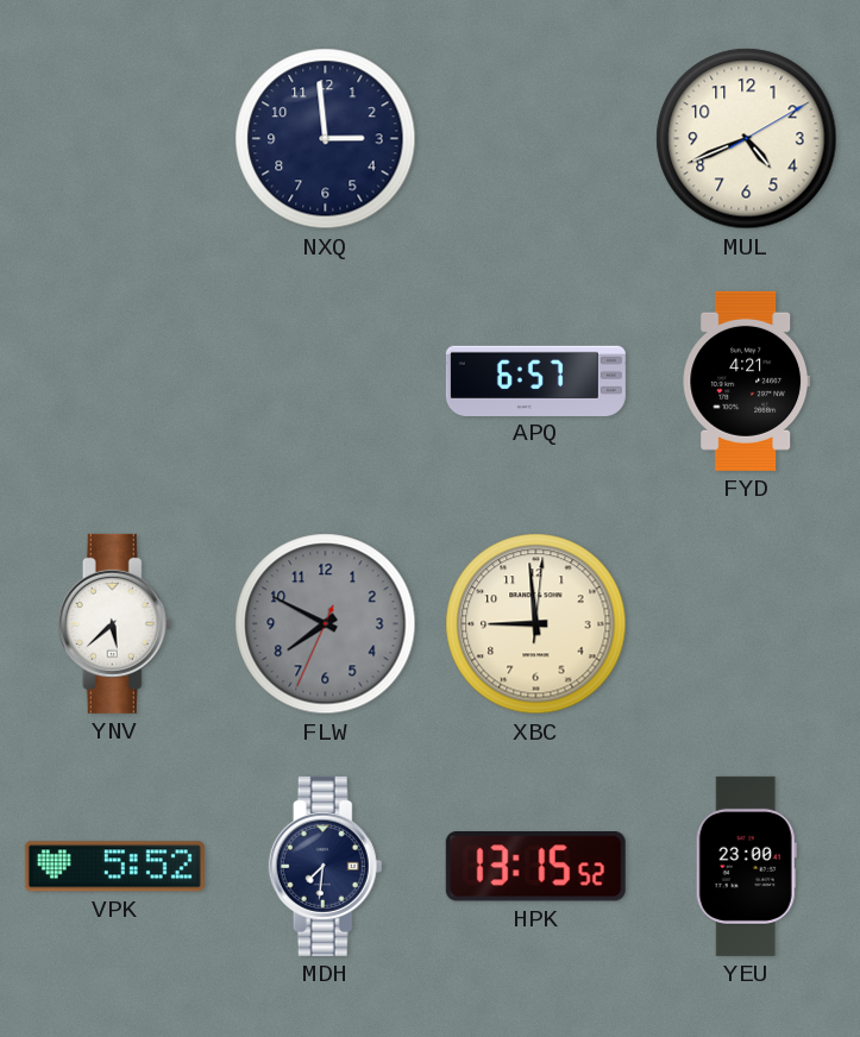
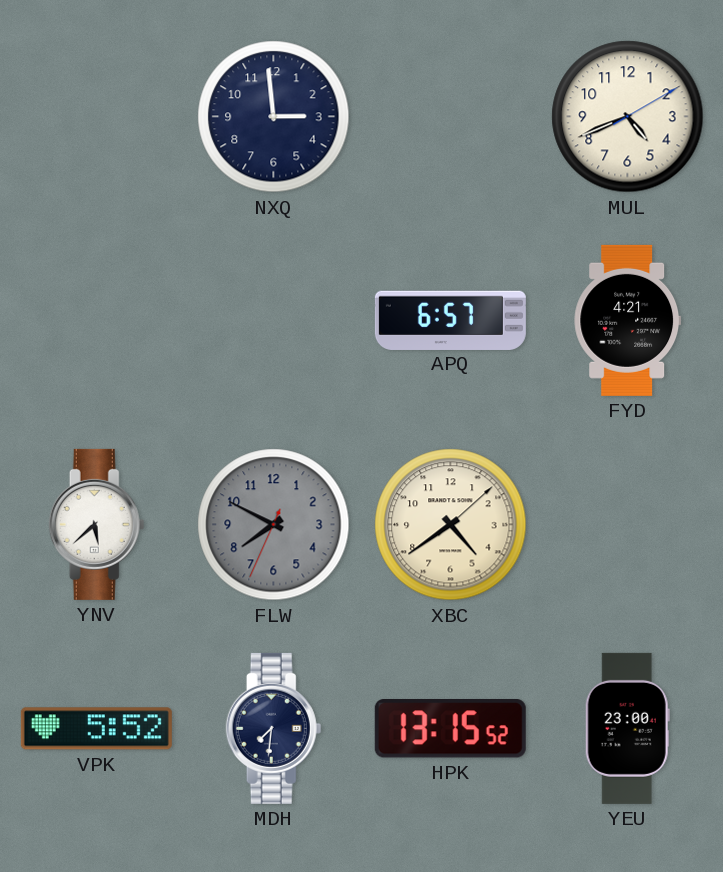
XBC: 8:59 -> 4:39 (451, 525)
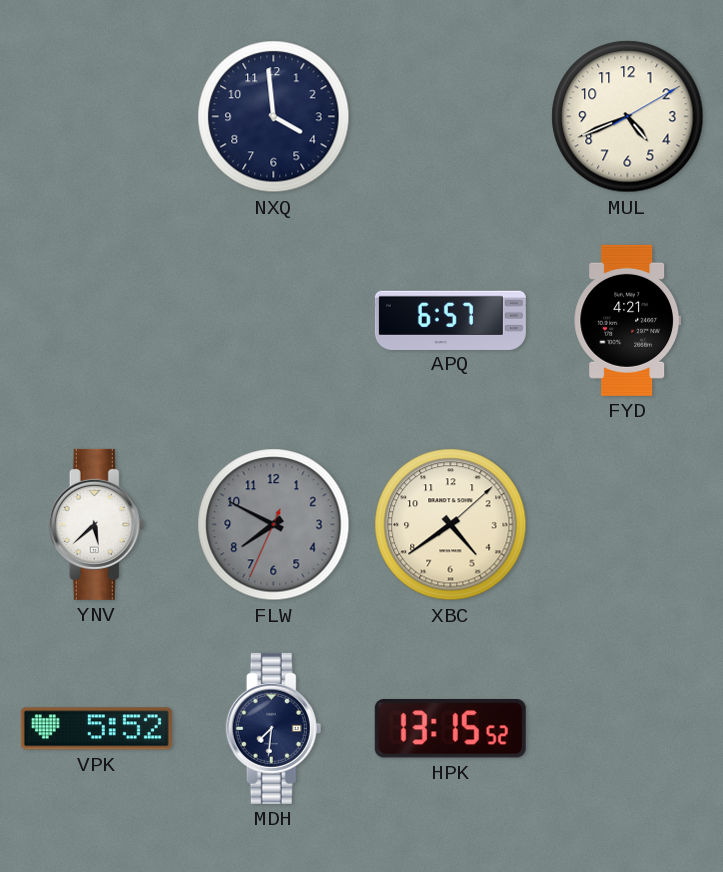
NXQ: 2:59 -> 3:59 (274, 117)
YEU: 23:00 -> none (627, 728)
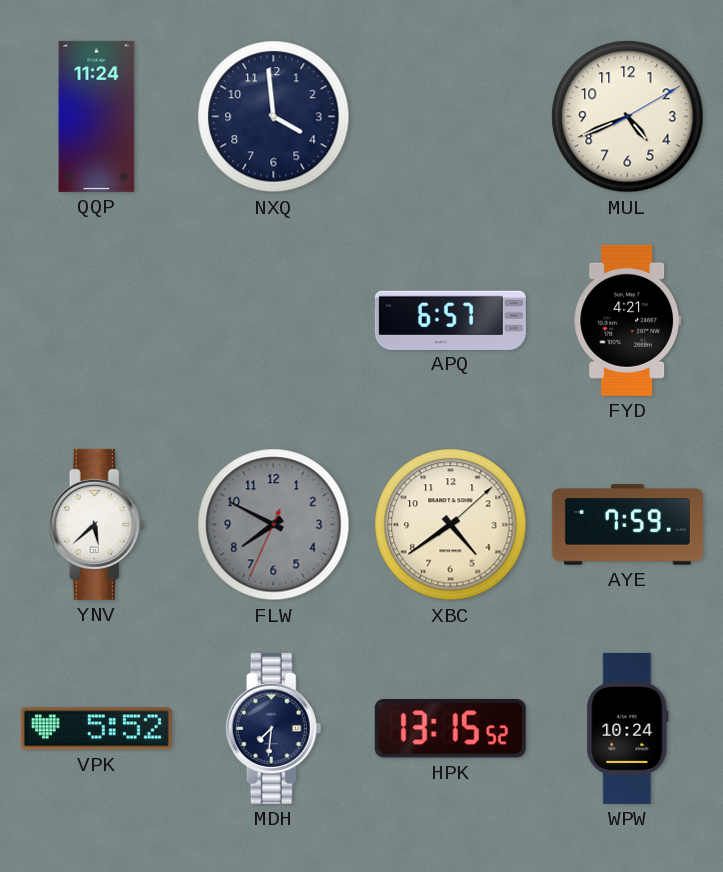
QQP: none -> 11:24 (97, 116)
AYE: none -> 7:59 (627, 525)
WPW: none -> 10:24 (628, 728)
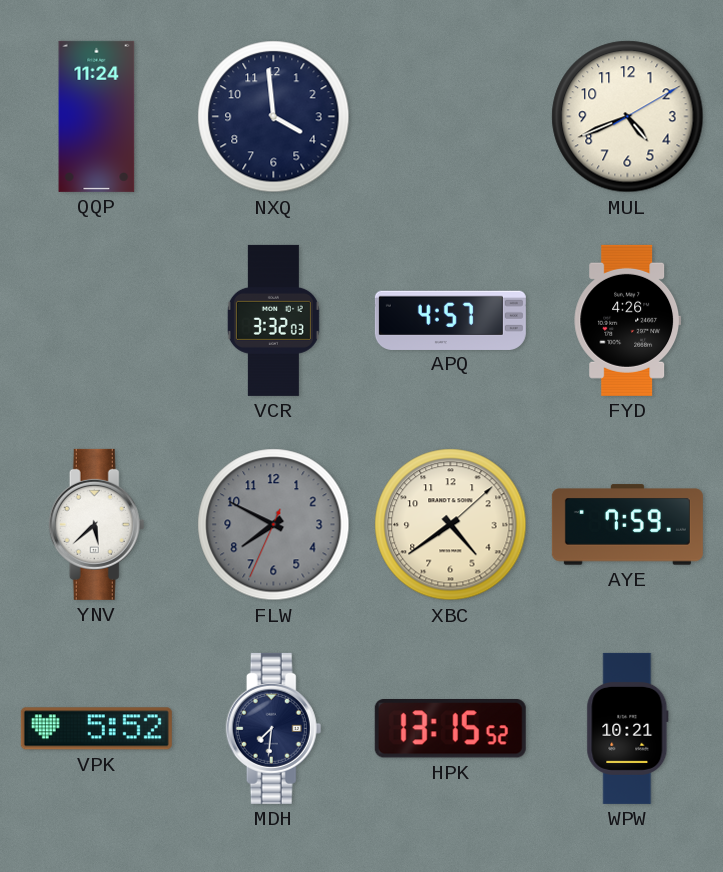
VCR: none -> 3:32 (273, 320)
APQ: 6:57 -> 4:57 (450, 320)
FYD: 4:21 -> 4:26 (628, 320)
WPW: 10:24 -> 10:21 (628, 728)
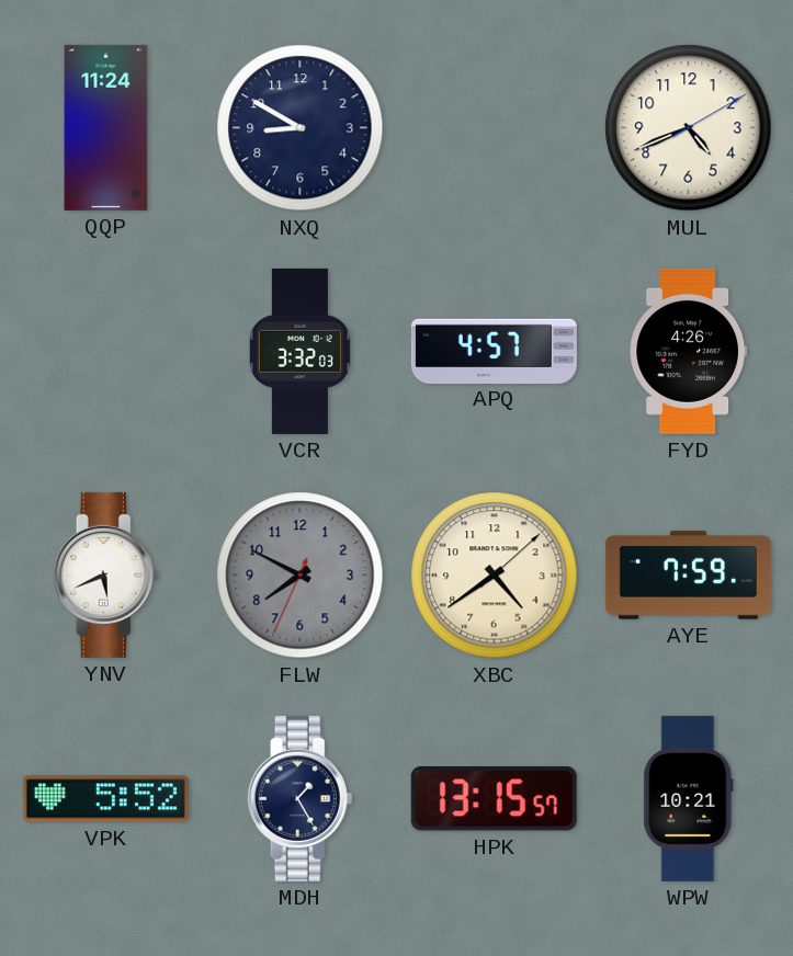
NXQ: 3:59 -> 8:50 (301, 128)
YNV: 5:38 -> 5:41 (106, 574)
MDH: 7:31 -> 1:25 (301, 798)
HPK: 13:15:52 -> 13:15:57 (494, 799)
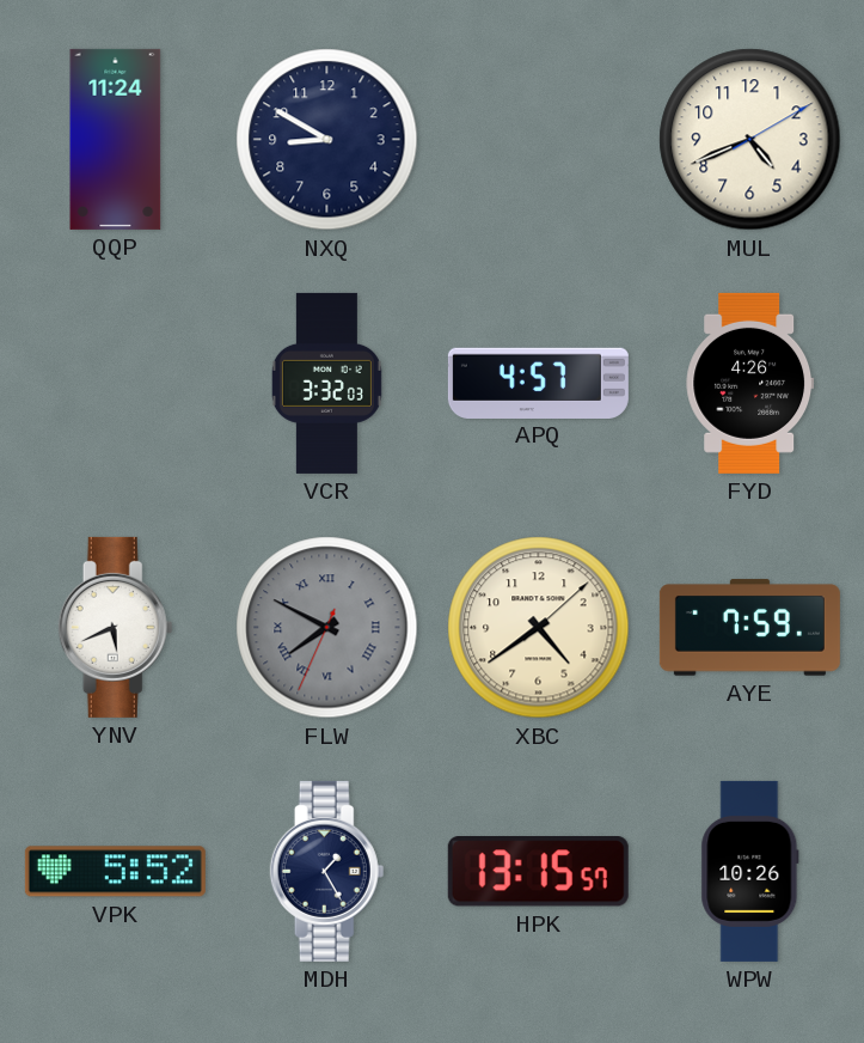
FLW numerals: Arabic -> Roman (327, 628)
WPW: 10:21 -> 10:26 (750, 871)
